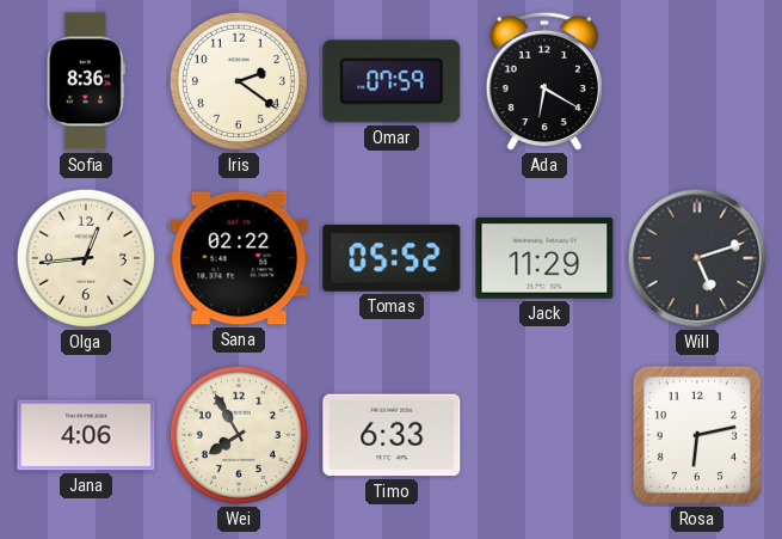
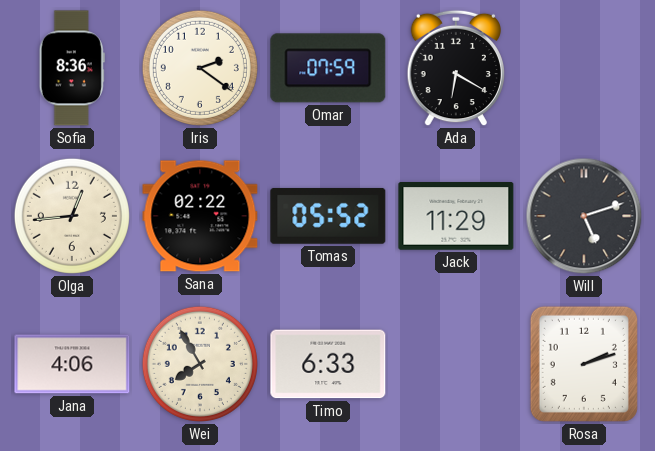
Rosa: 6:13 -> 2:12 (584, 364)
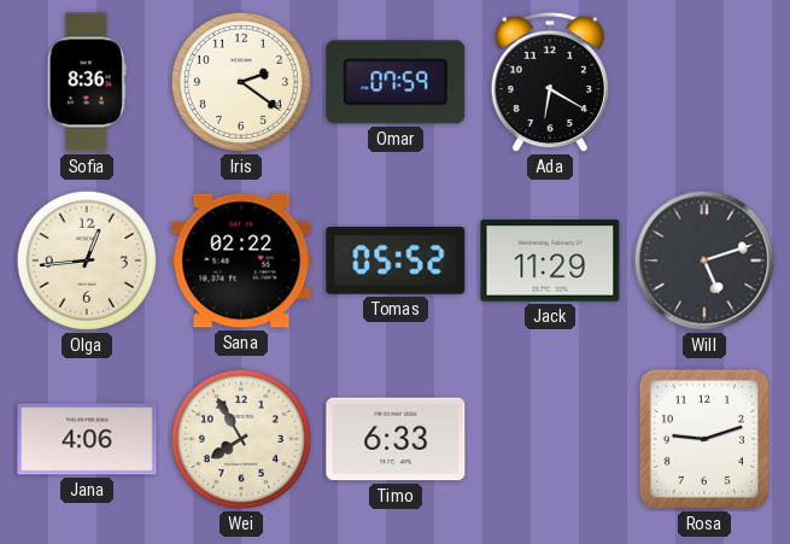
Rosa: 2:12 -> 9:12 (704, 439)
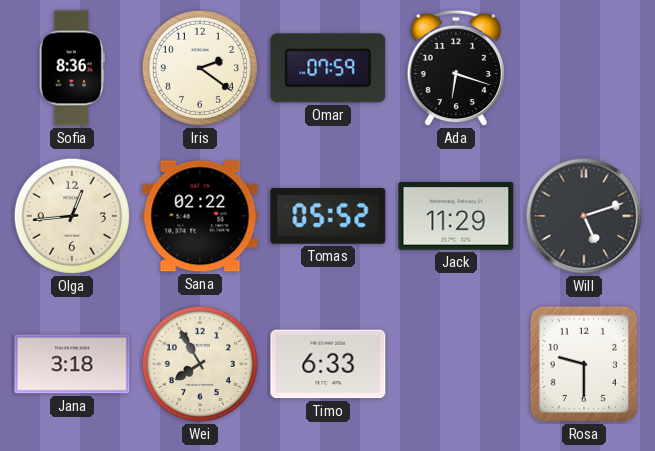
Ada: 6:20 -> 6:18 (455, 68)
Jana: 4:06 -> 3:18 (72, 364)
Rosa: 9:12 -> 9:30 (584, 364)
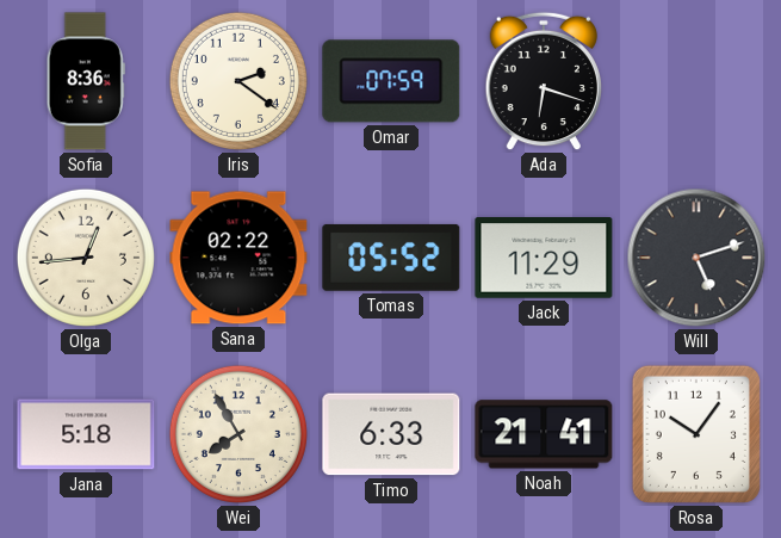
Jana: 3:18 -> 5:18 (86, 434)
Noah: none -> 21:41 (544, 434)
Rosa: 9:30 -> 10:06 (696, 434)
